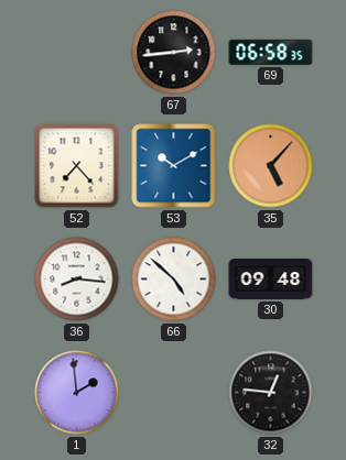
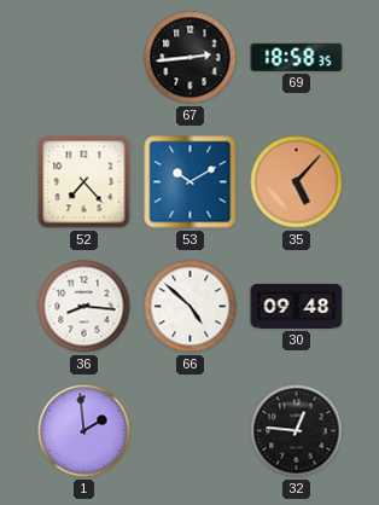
69: 06:58 -> 18:58 (297, 57)
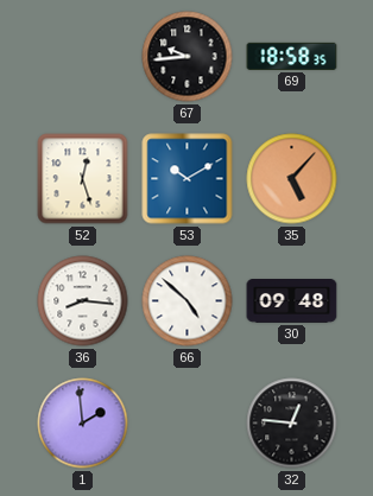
67: 2:44 -> 9:44 (188, 57)
52: 7:23 -> 12:27 (83, 179)
